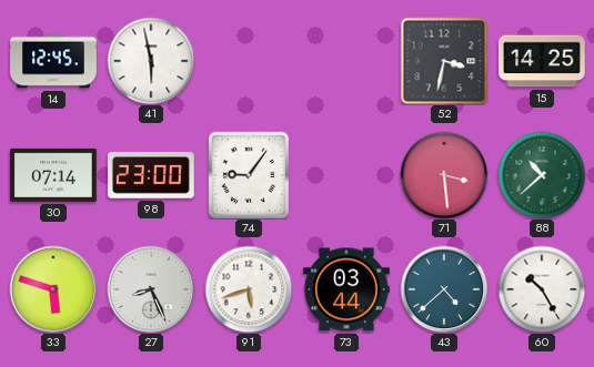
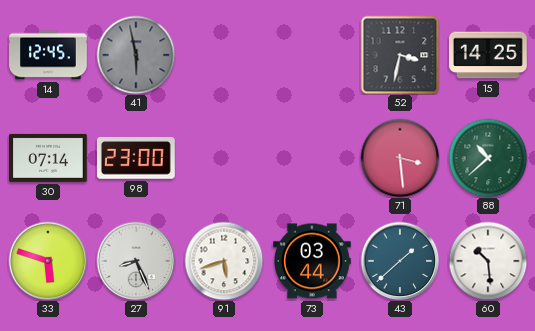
41 dial: white -> grey (136, 55)
74: 9:06 -> none (248, 174)
43: 4:38 -> 1:38 (400, 261)
60: 10:25 -> 10:29 (488, 261)
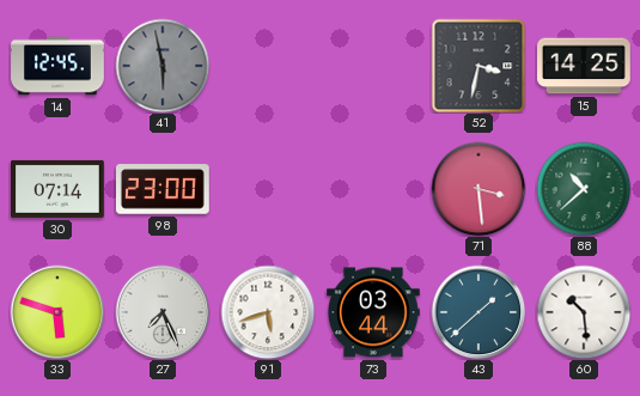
27: 8:26 -> 7:26 (163, 312)
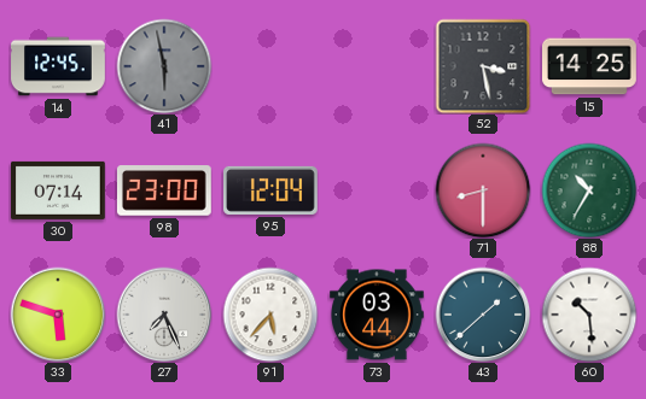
52: 3:32 -> 3:28 (483, 66)
95: none -> 12:04 (272, 190)
71: 3:29 -> 8:30 (483, 190)
88: 10:38 -> 10:35 (589, 190)
91: 5:42 -> 5:37 (270, 315)
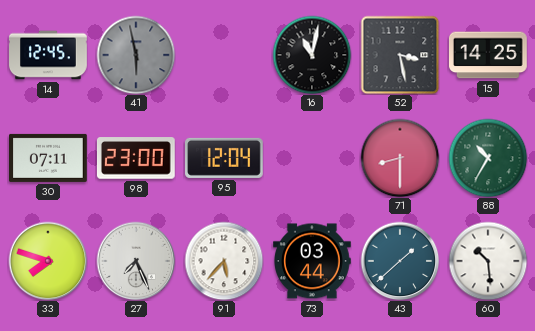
16: none -> 11:02 (312, 55)
30: 07:14 -> 07:11 (49, 158)
33: 5:48 -> 7:48 (48, 261)
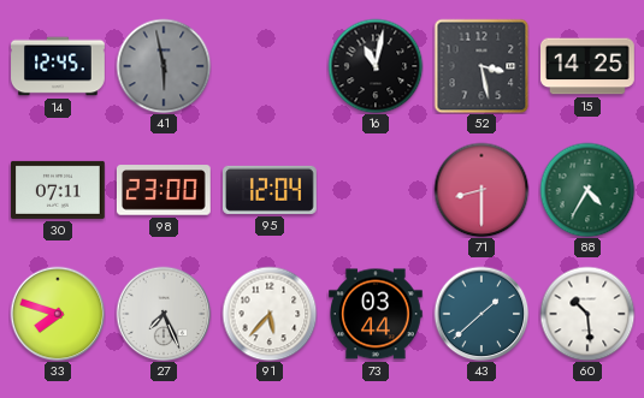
88: 10:35 -> 4:35 (587, 190)
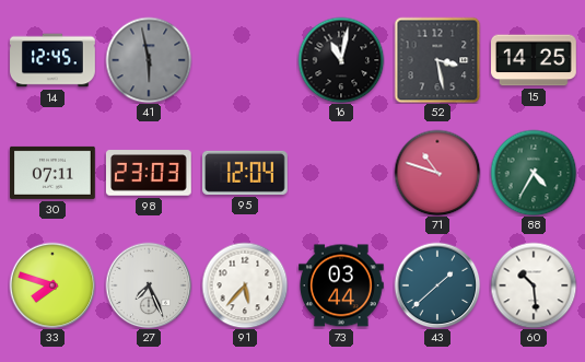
98: 23:00 -> 23:03 (149, 173)
71: 8:30 -> 10:48 (437, 173)
